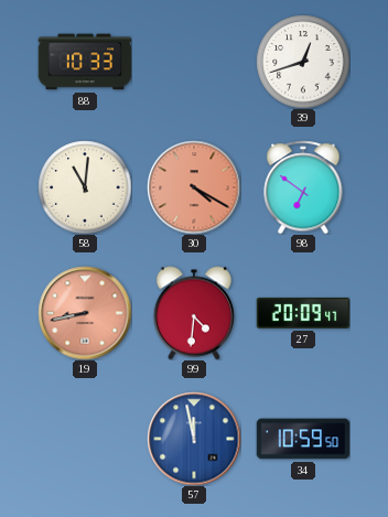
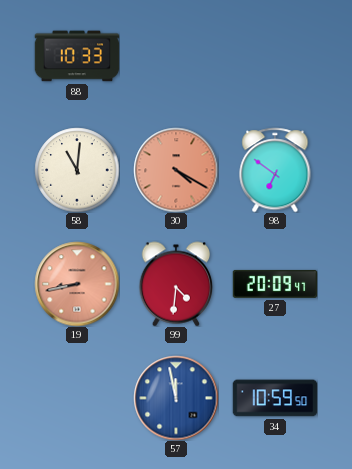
39: 12:42 -> none (303, 62)
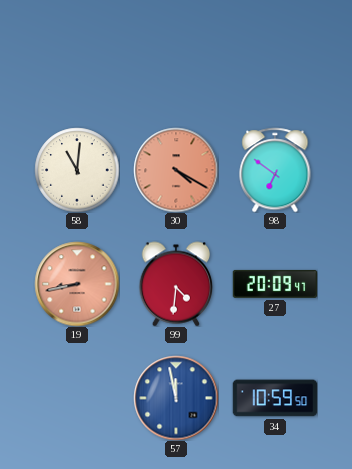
88: 10:33 -> none (77, 56)
